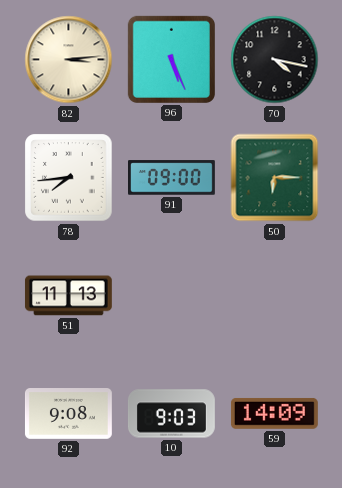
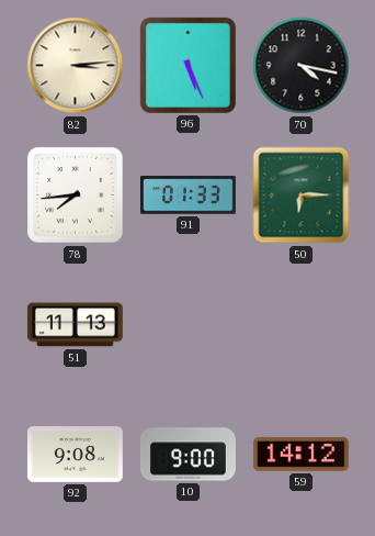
91: 09:00 -> 01:33 (189, 196)
10: 9:03 -> 9:00 (187, 455)
59: 14:09 -> 14:12 (300, 454)
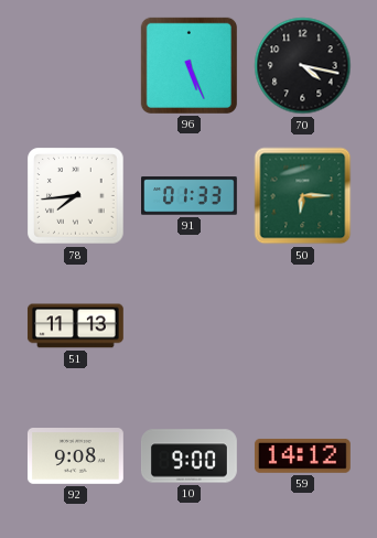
82: 3:14 -> none (76, 66)
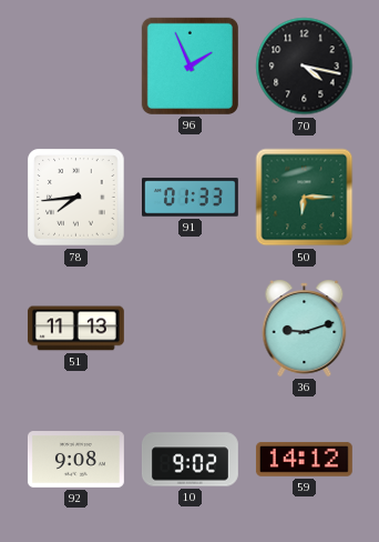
96: 5:26 -> 1:56 (189, 66)
36: none -> 9:12 (305, 328)
10: 9:00 -> 9:02 (189, 460)
